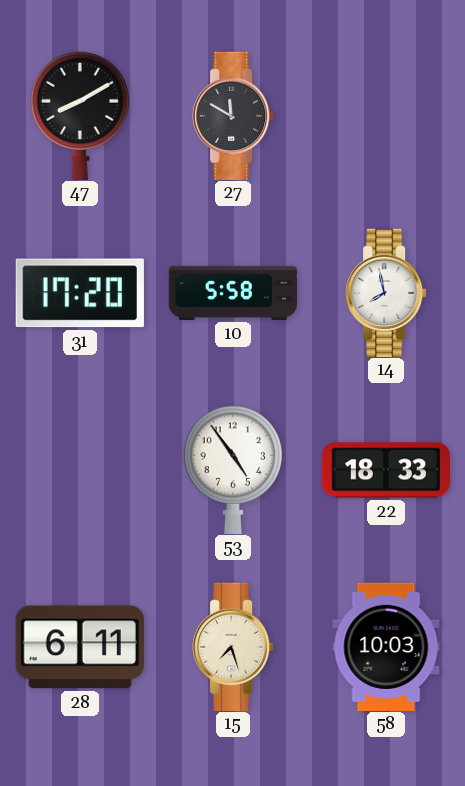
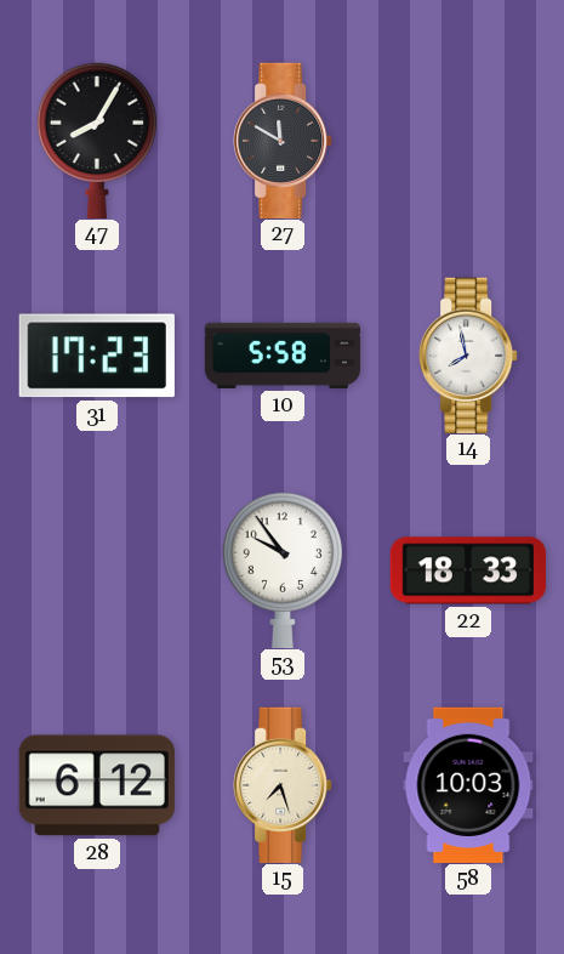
47: 8:10 -> 8:05 (97, 140)
31: 17:20 -> 17:23 (97, 356)
53: 4:54 -> 9:54 (283, 569)
28: 6:11 -> 6:12 (97, 785)
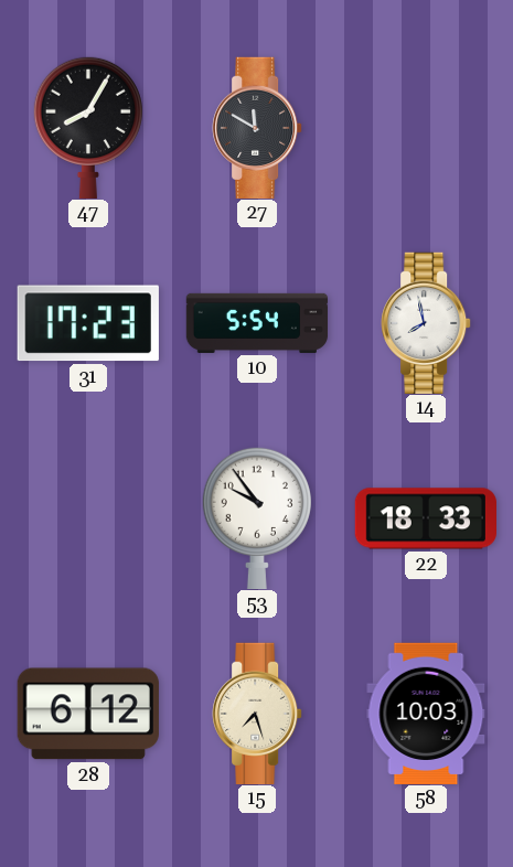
10: 5:58 -> 5:54 (257, 323)
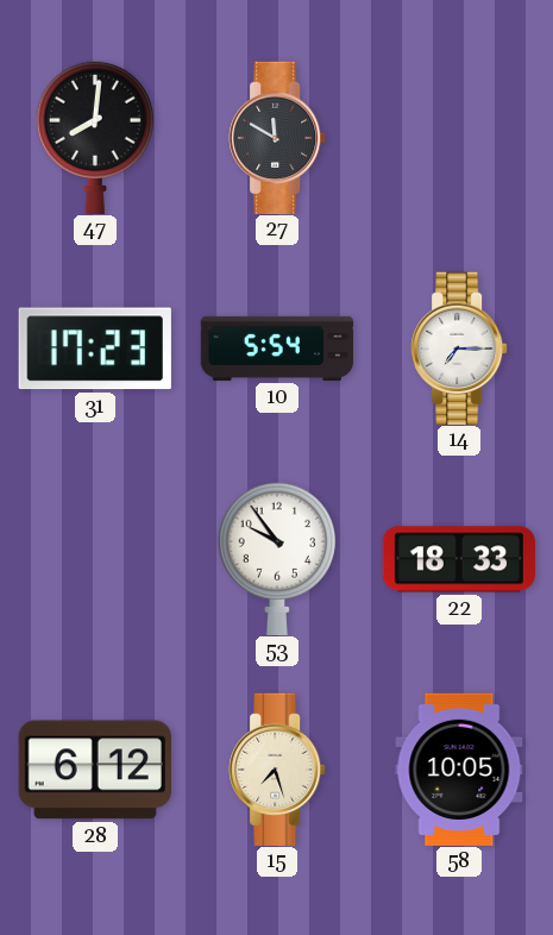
47: 8:05 -> 8:01 (95, 137)
14: 7:58 -> 7:15 (459, 347)
58: 10:03 -> 10:05 (459, 768)
